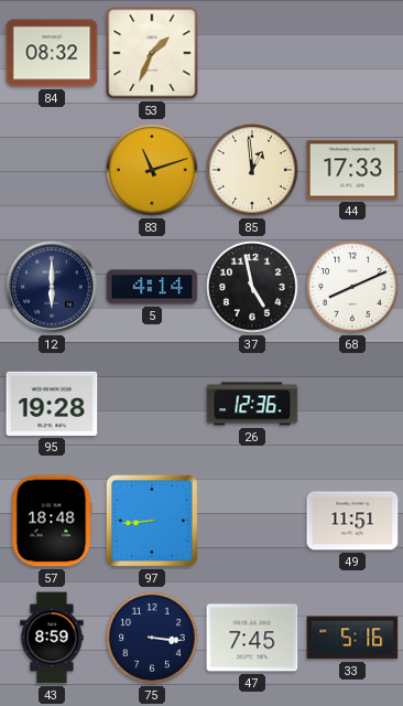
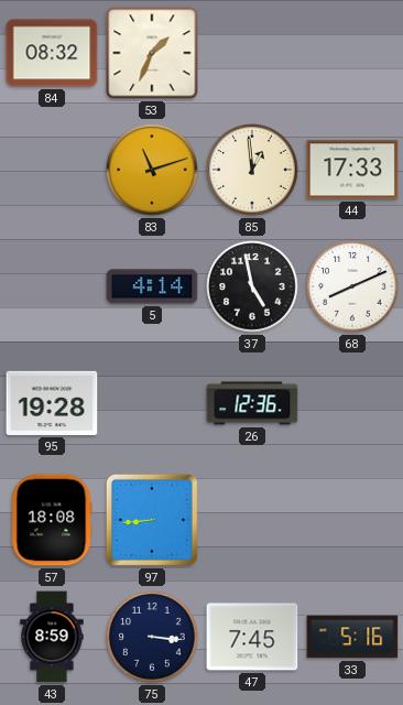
12: 6:00 -> none (52, 287)
57: 18:48 -> 18:08 (52, 520)
49: 11:51 -> none (352, 521)
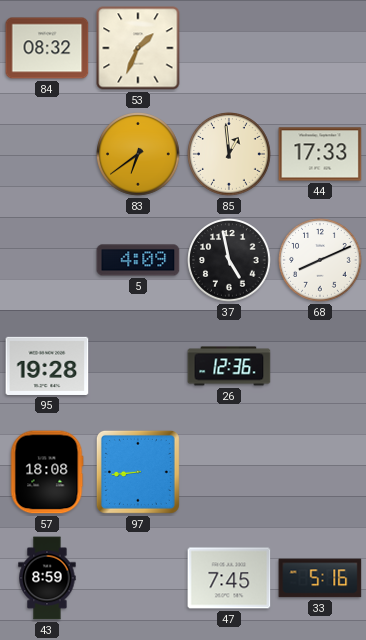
83: 11:12 -> 6:39 (138, 154)
5: 4:14 -> 4:09 (138, 260)
75: 3:16 -> none (152, 637)
